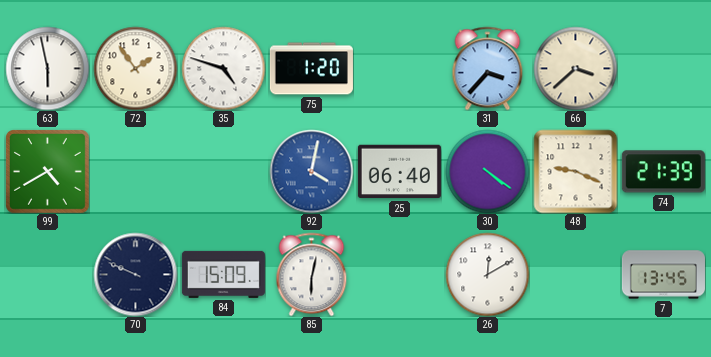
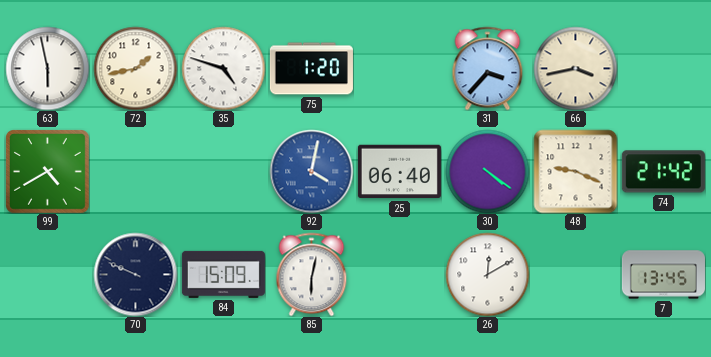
72: 1:54 -> 1:43 (135, 68)
66: 3:38 -> 3:43 (575, 68)
74: 21:39 -> 21:42 (663, 172)
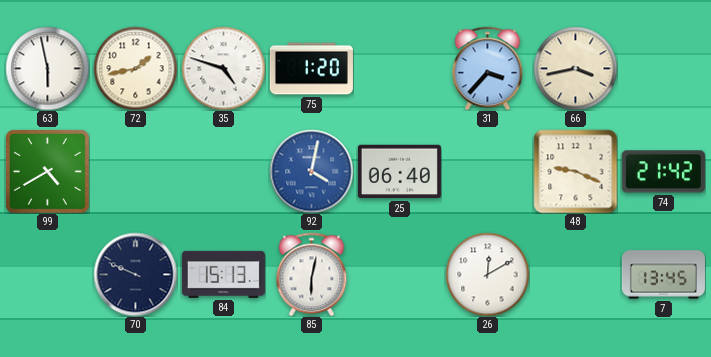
30: 4:21 -> none (487, 171)
84: 15:09 -> 15:13 (223, 274)
